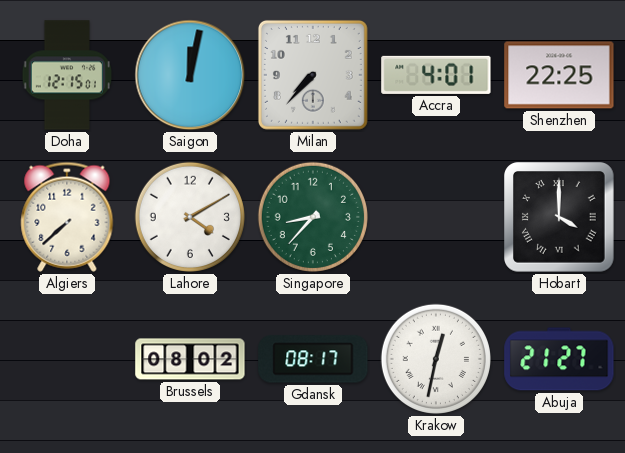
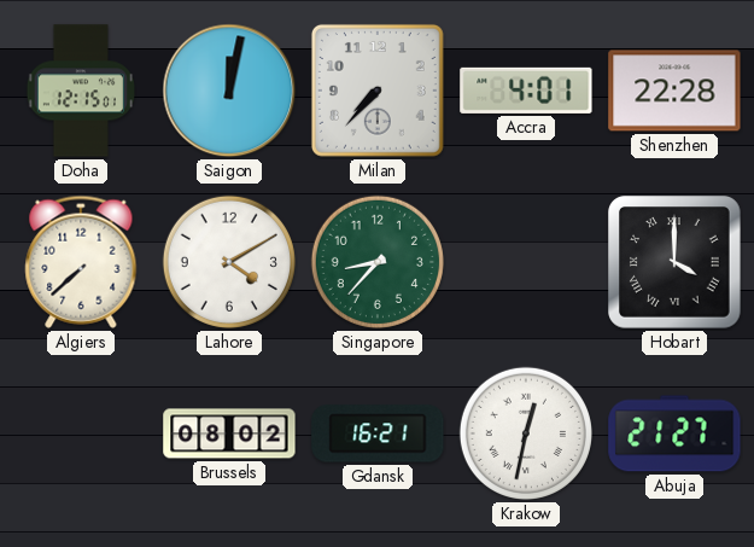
Shenzhen: 22:25 -> 22:28 (674, 91)
Gdansk: 08:17 -> 16:21 (378, 433)
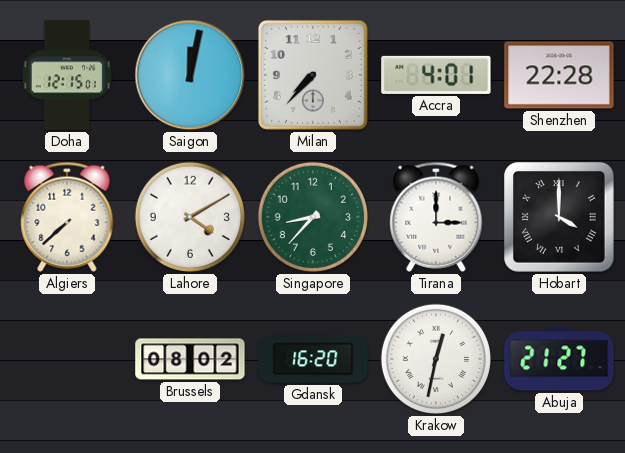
Tirana: none -> 3:00 (436, 217)
Gdansk: 16:21 -> 16:20 (313, 359)
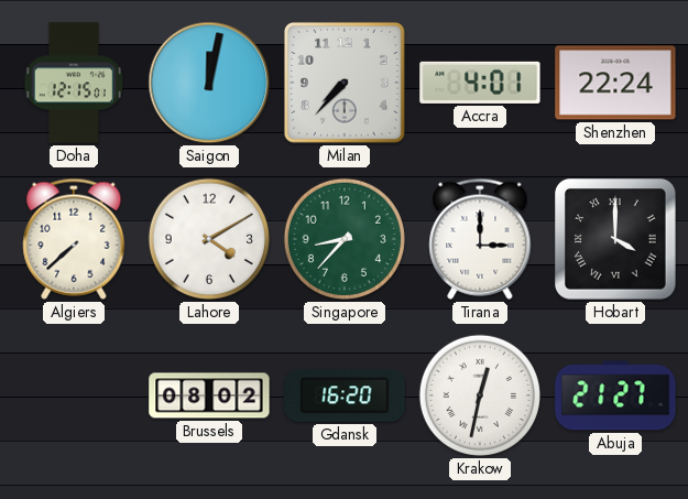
Shenzhen: 22:28 -> 22:24 (615, 83)
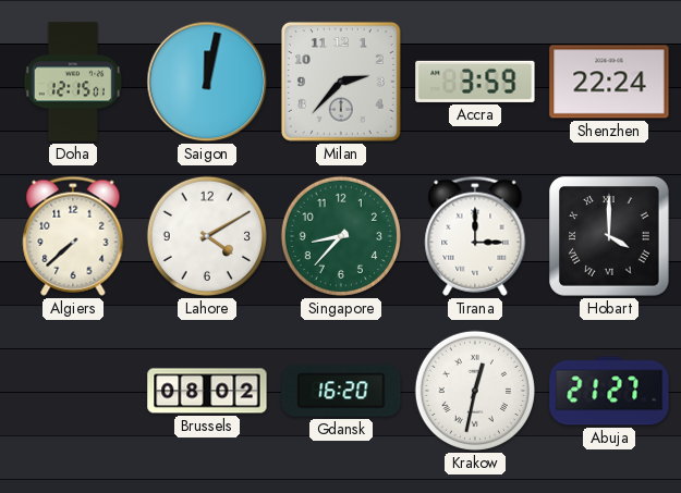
Milan: 7:37 -> 2:37 (341, 82)
Accra: 4:01 -> 3:59 (475, 82)
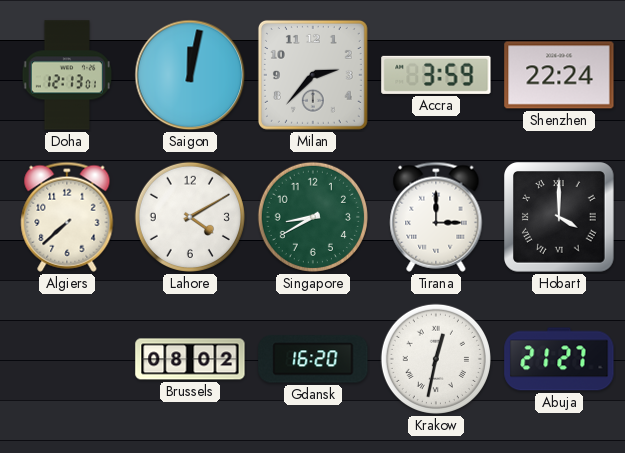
Doha: 12:15 -> 12:13 (67, 75)
Singapore: 8:37 -> 8:40 (313, 217)
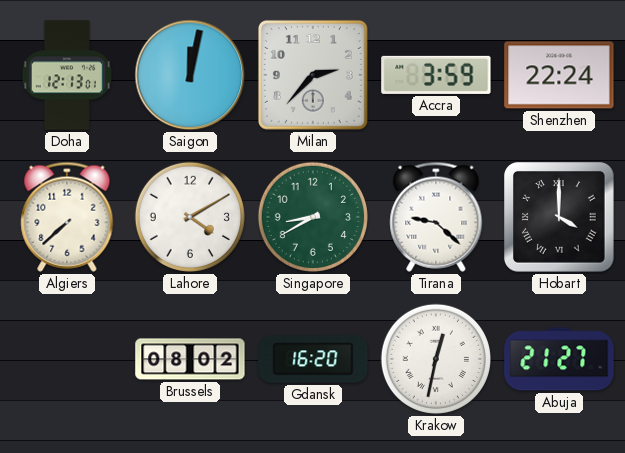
Tirana: 3:00 -> 9:22 (436, 217)
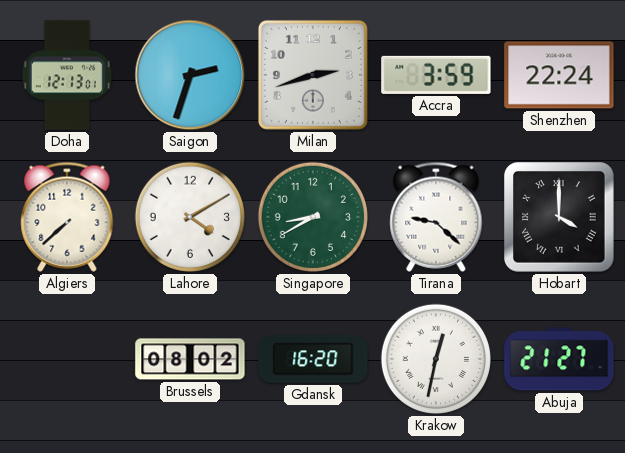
Saigon: 12:02 -> 2:33 (190, 75)
Milan: 2:37 -> 2:42 (313, 75)
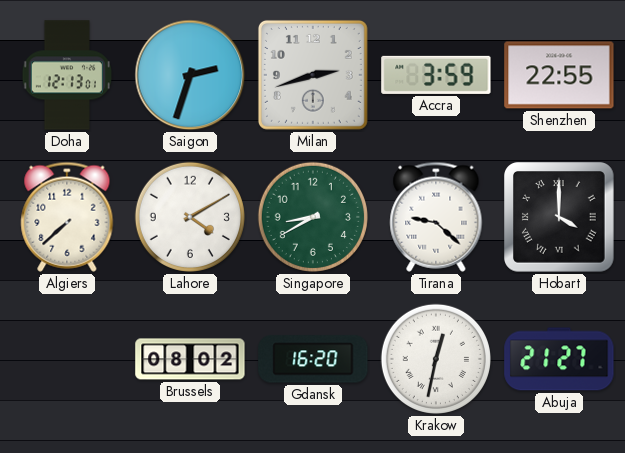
Shenzhen: 22:24 -> 22:55 (559, 75)
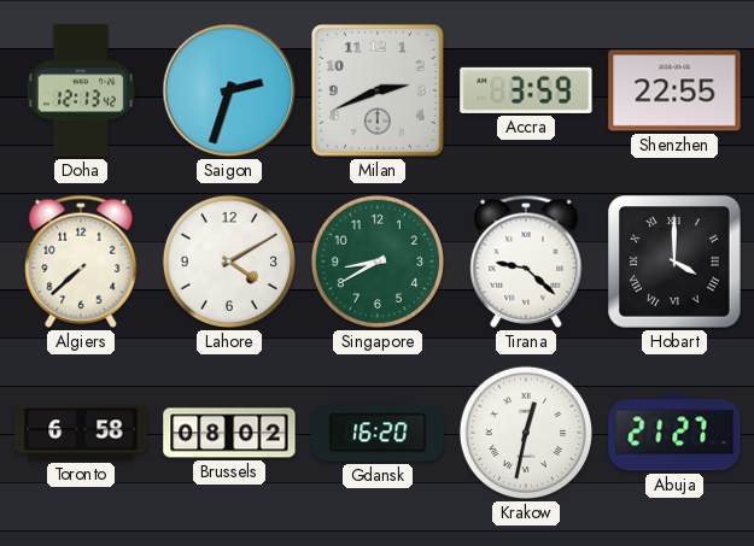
Doha: 12:13:01 -> 12:13:42 (81, 90)
Milan: 2:42 -> 2:41 (378, 90)
Toronto: none -> 6:58 (81, 433)
